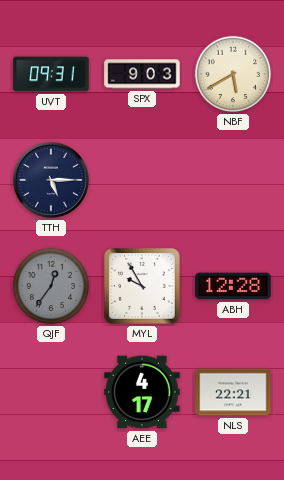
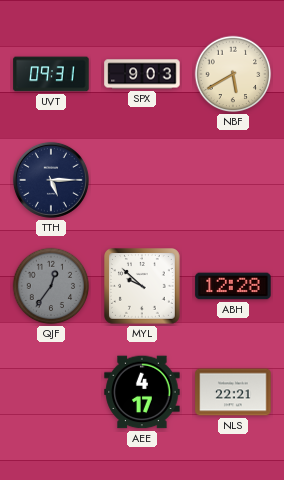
MYL: 9:55 -> 9:52 (143, 287)
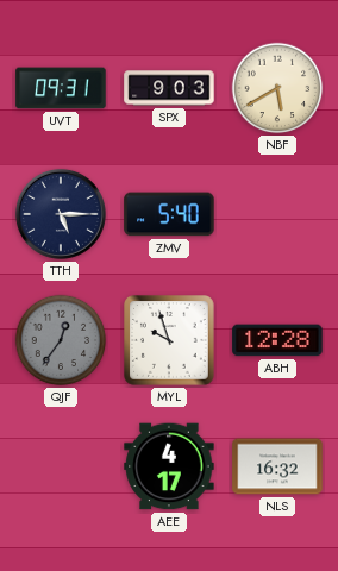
ZMV: none -> 5:40 (169, 214)
MYL: 9:52 -> 9:57 (170, 341)
NLS: 22:21 -> 16:32 (277, 466)
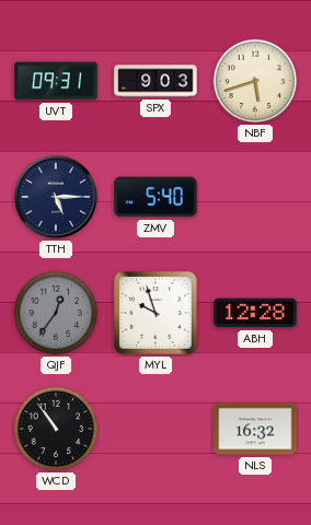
NBF: 5:40 -> 5:42 (255, 81)
WCD: none -> 10:54 (56, 429)
AEE: 4:17 -> none (169, 466)
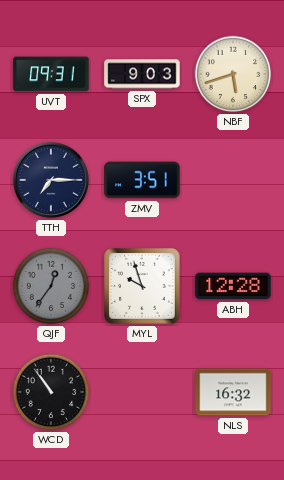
TTH: 5:15 -> 7:15 (51, 180)
ZMV: 5:40 -> 3:51 (142, 180)
